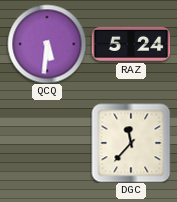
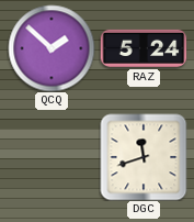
QCQ: 5:31 -> 1:52 (52, 48)
DGC: 11:37 -> 11:42 (144, 157)
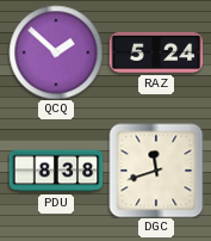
PDU: none -> 8:38 (56, 171)
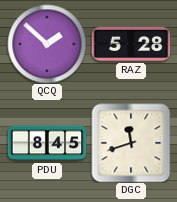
RAZ: 5:24 -> 5:28 (131, 44)
PDU: 8:38 -> 8:45 (47, 143)
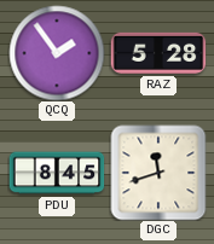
QCQ: 1:52 -> 1:54 (57, 53)
